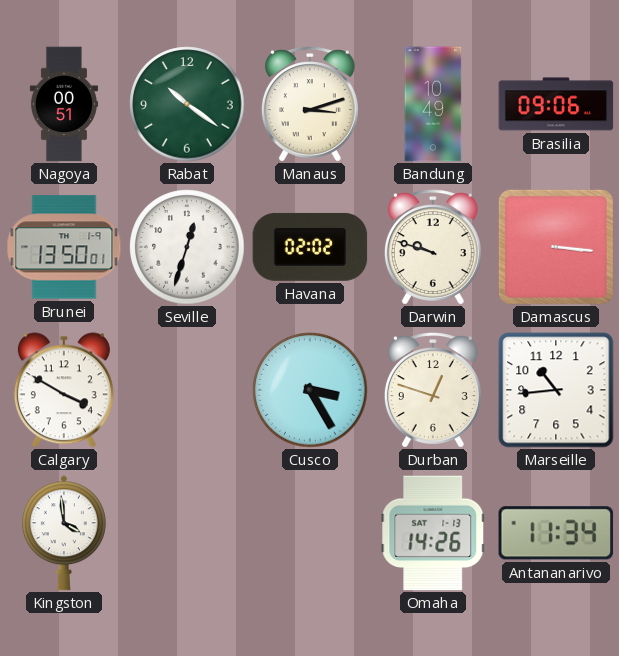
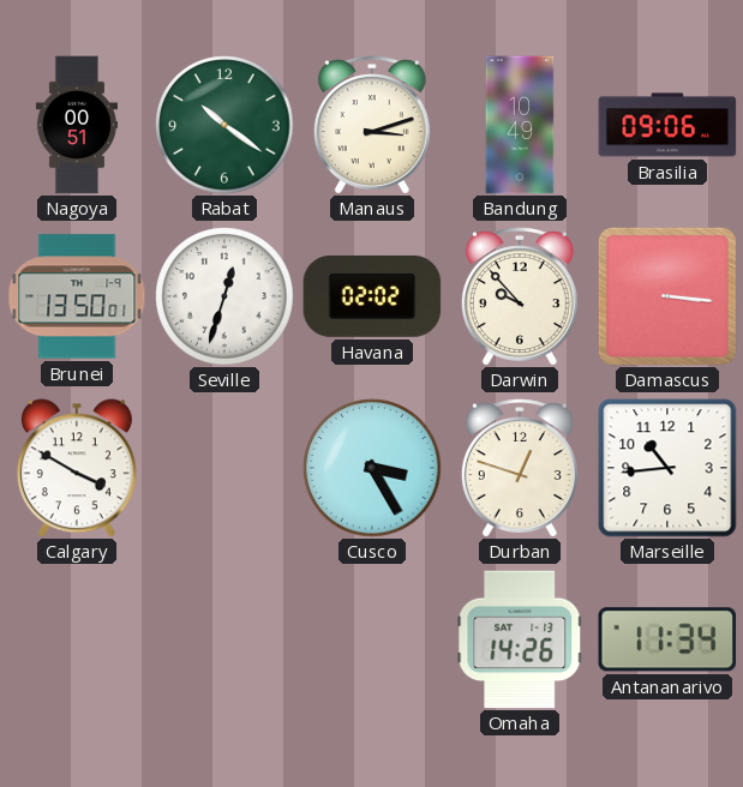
Darwin: 9:48 -> 9:53 (520, 296)
Kingston: 3:59 -> none (64, 533)
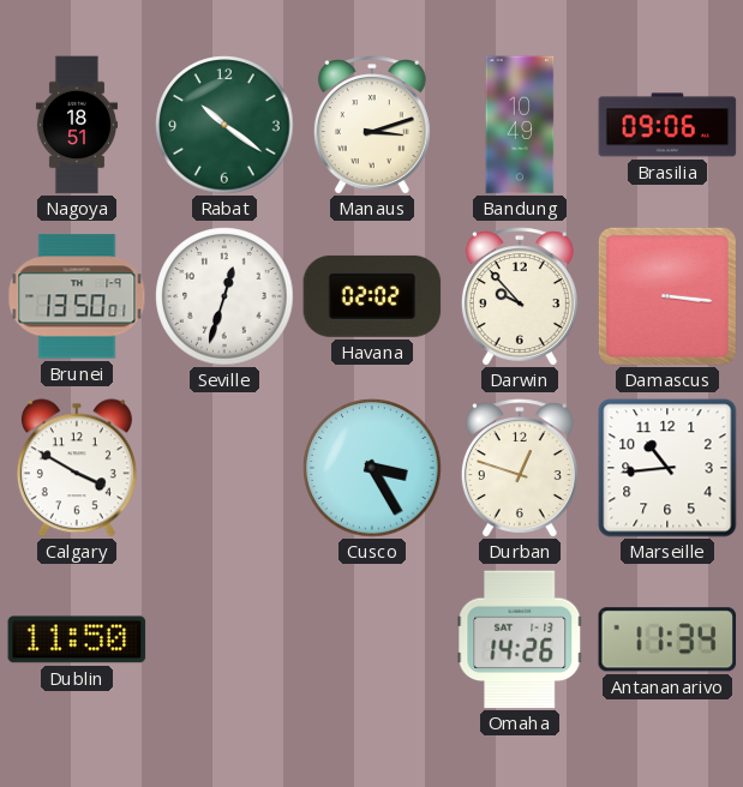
Nagoya: 00:51 -> 18:51 (77, 125)
Dublin: none -> 11:50 (77, 639)
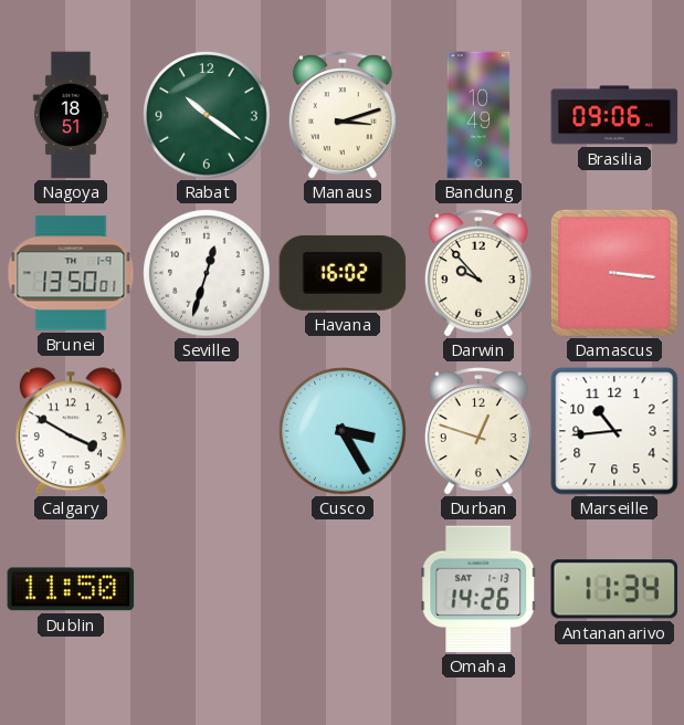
Havana: 02:02 -> 16:02 (343, 273)
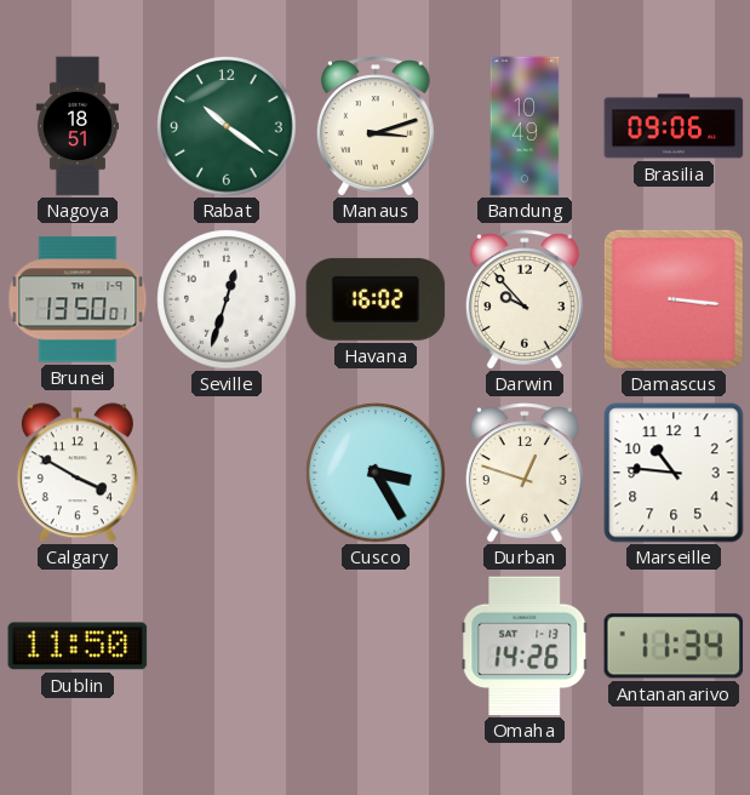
Marseille: 10:44 -> 10:46 (674, 473)
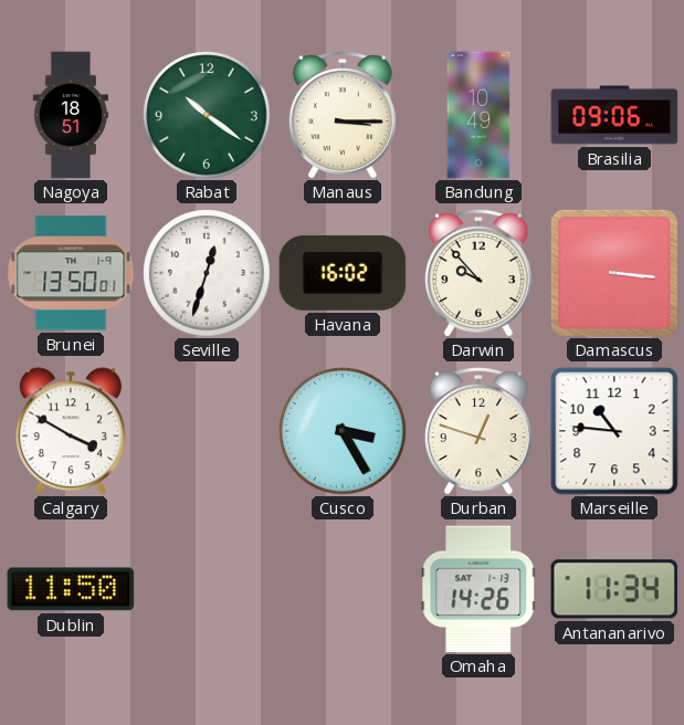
Manaus: 3:12 -> 3:15 (343, 115)
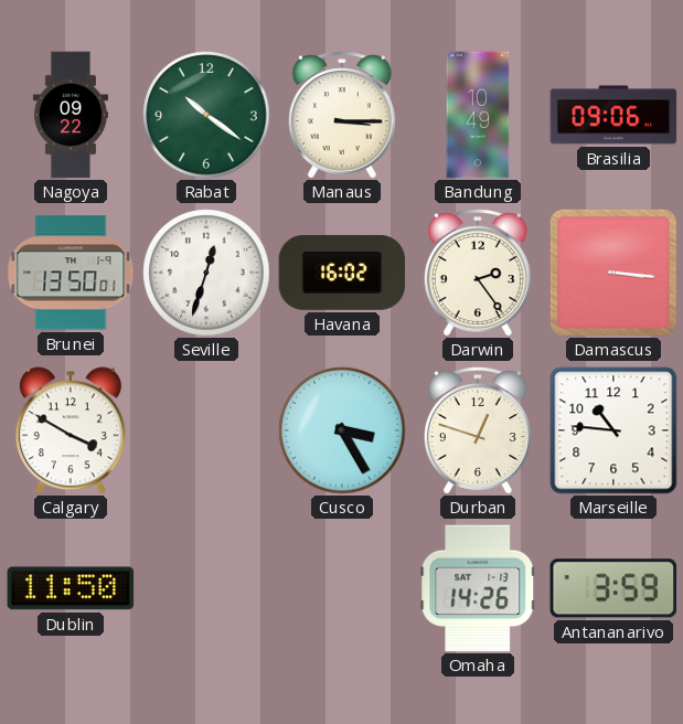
Nagoya: 18:51 -> 09:22 (71, 115)
Darwin: 9:53 -> 2:24 (478, 273)
Antananarivo: 11:34 -> 3:59 (613, 588)
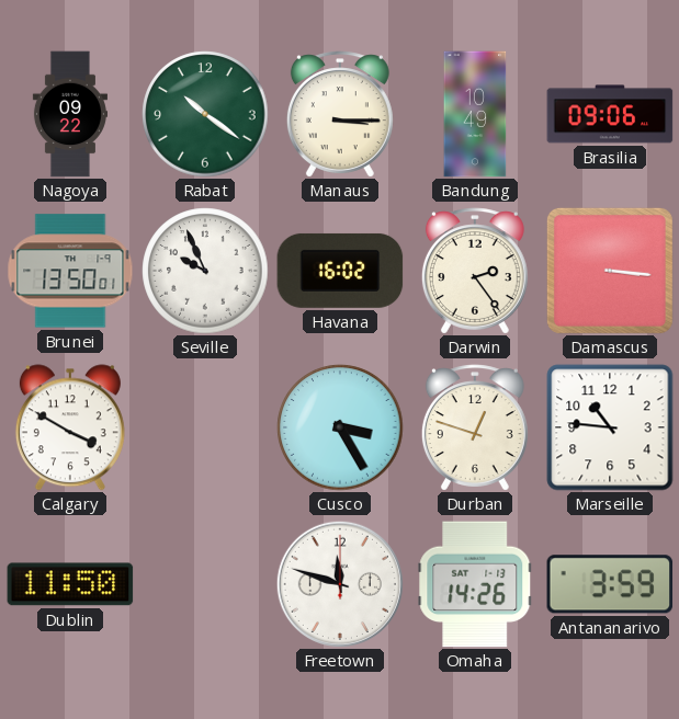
Seville: 12:33 -> 9:56 (205, 271)
Freetown: none -> 11:48 (340, 584)
